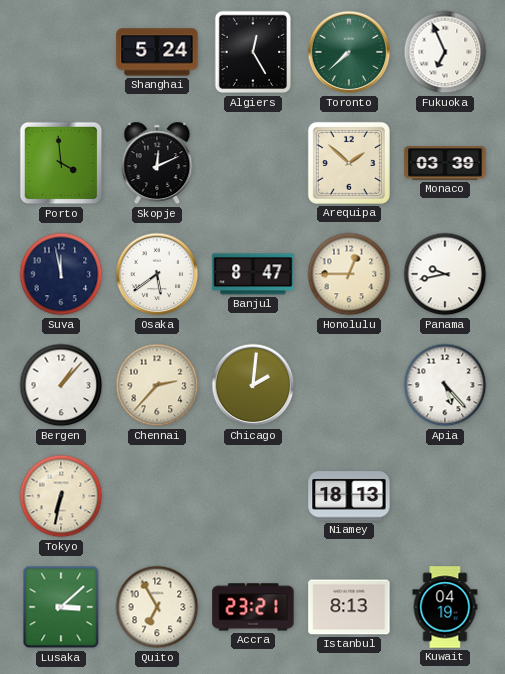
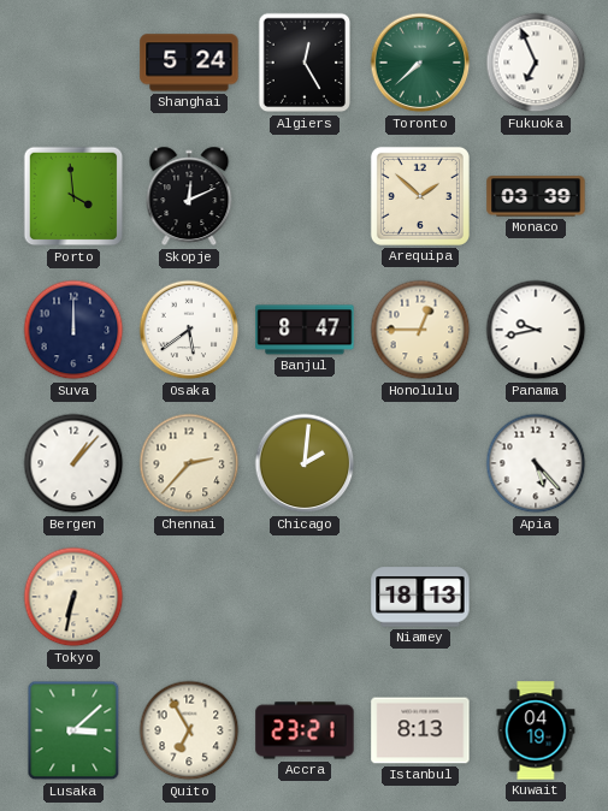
Suva: 11:58 -> 12:00 (73, 330)
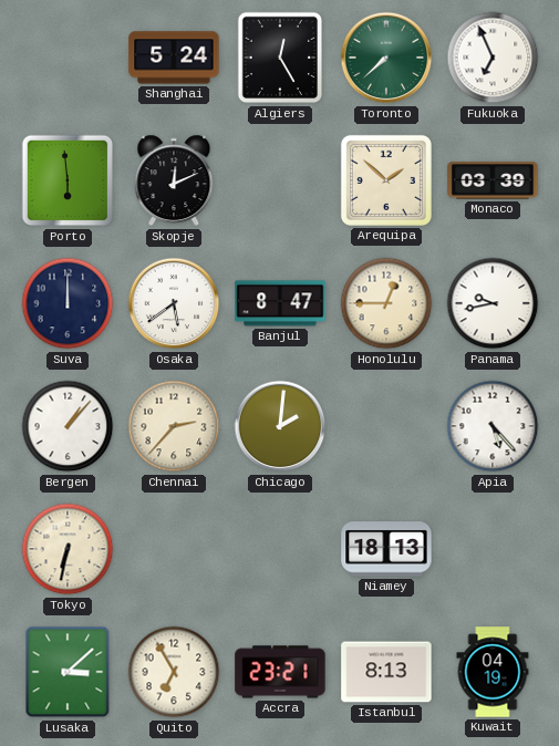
Porto: 3:59 -> 5:59 (68, 180)
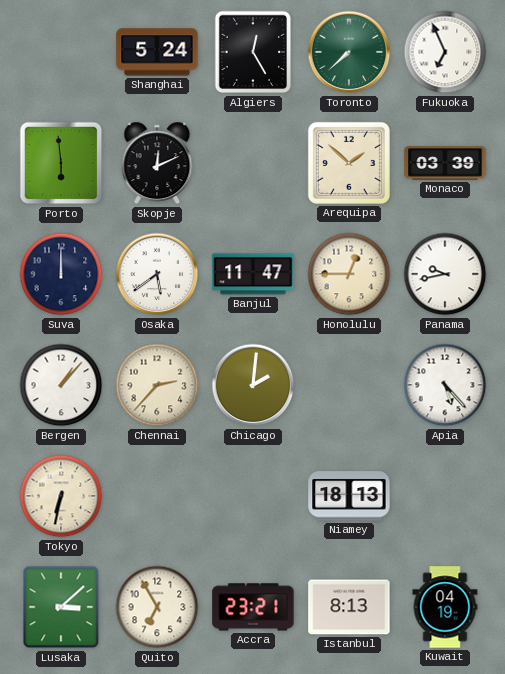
Banjul: 8:47 -> 11:47 (253, 274)
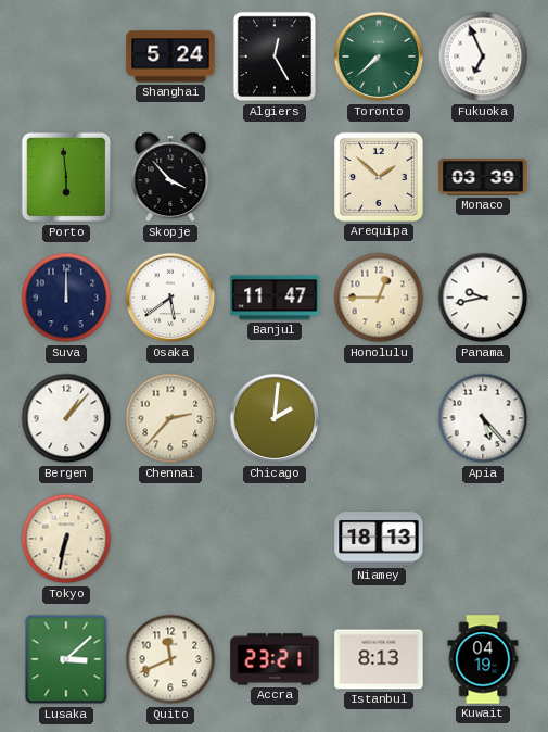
Skopje: 12:11 -> 3:53 (170, 177)
Quito: 6:55 -> 11:41 (170, 659)
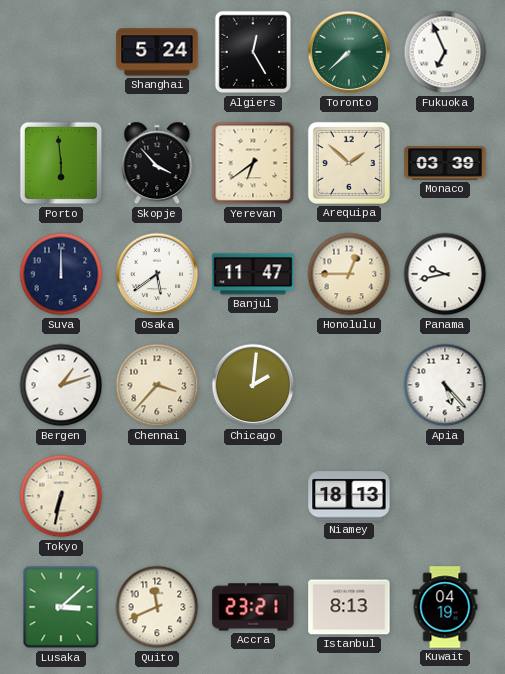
Yerevan: none -> 6:39 (253, 163)
Bergen: 1:07 -> 1:12 (61, 385)
Chennai: 2:37 -> 3:37 (157, 385)
